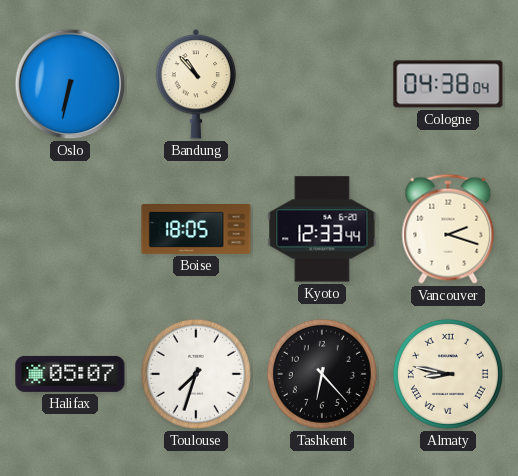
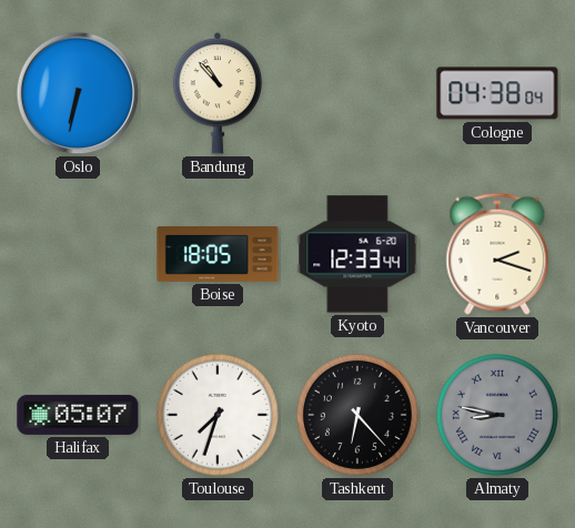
Almaty dial: cream -> grey (497, 415)
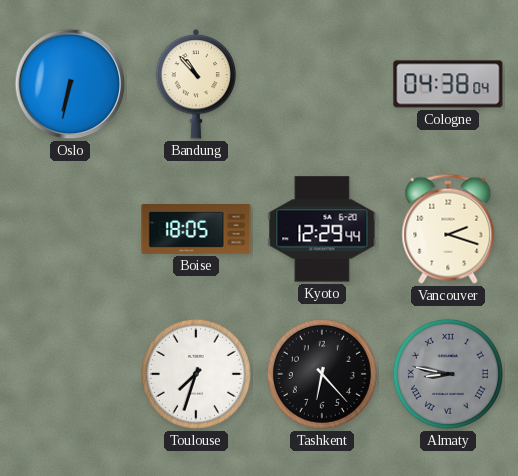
Kyoto: 12:33 -> 12:29 (322, 229)
Halifax: 05:07 -> none (78, 415)
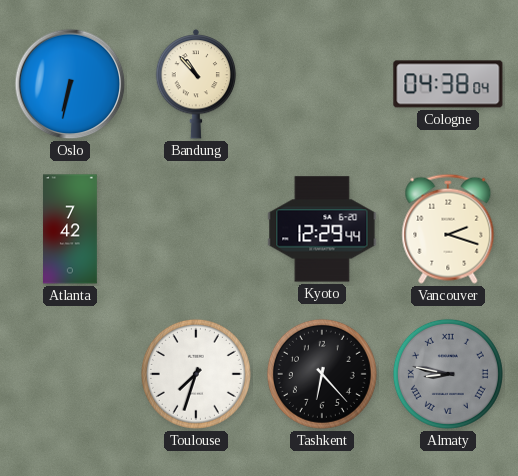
Atlanta: none -> 7:42 (71, 229)
Boise: 18:05 -> none (196, 230)
